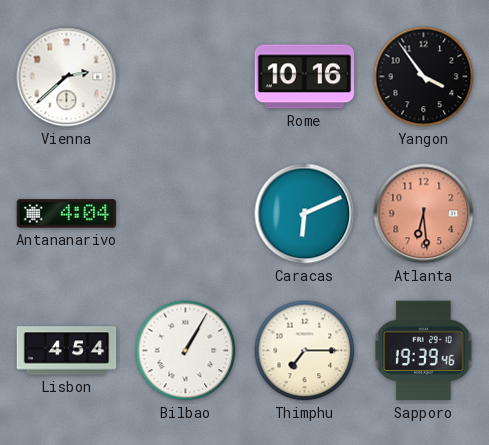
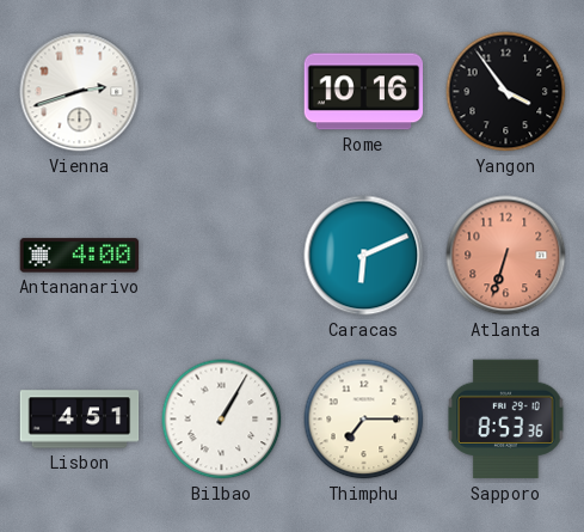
Vienna: 2:38 -> 2:42 (80, 92)
Antananarivo: 4:04 -> 4:00 (80, 256)
Atlanta: 6:29 -> 6:33 (506, 256)
Lisbon: 4:54 -> 4:51 (80, 420)
Sapporo: 19:39 -> 8:53 (506, 420)
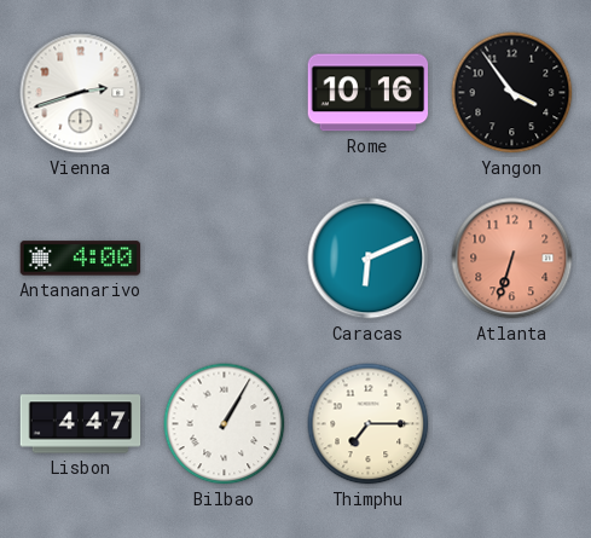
Lisbon: 4:51 -> 4:47 (81, 424)
Sapporo: 8:53 -> none (506, 420)
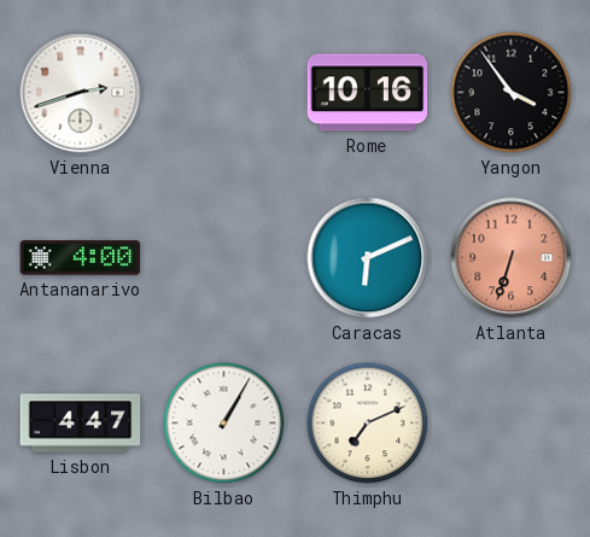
Thimphu: 7:15 -> 7:11 (368, 424)
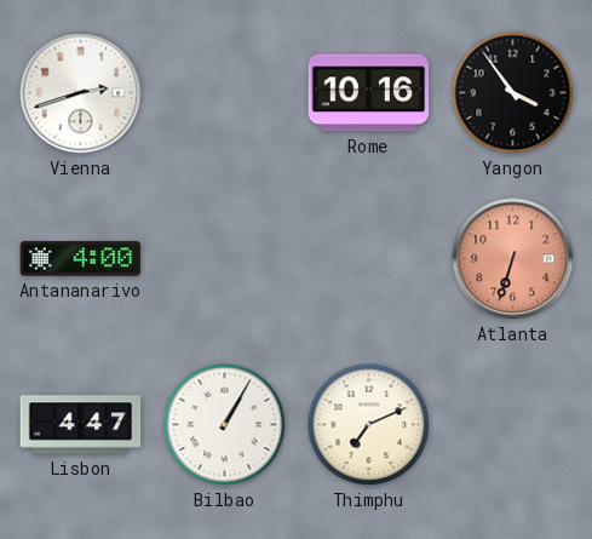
Caracas: 6:11 -> none (368, 258)
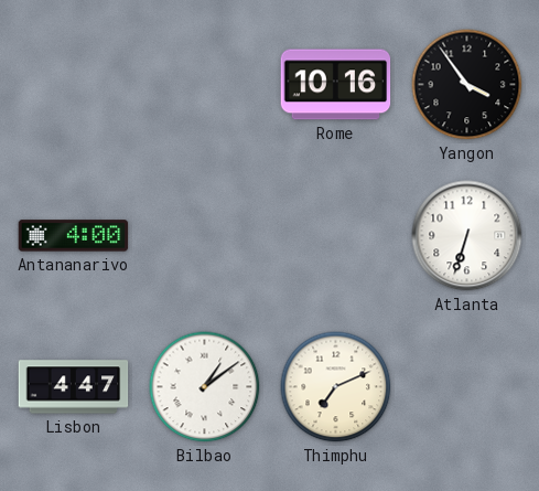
Vienna: 2:42 -> none (81, 93)
Atlanta dial: salmon -> white (467, 236)
Bilbao: 1:05 -> 1:09 (205, 387)
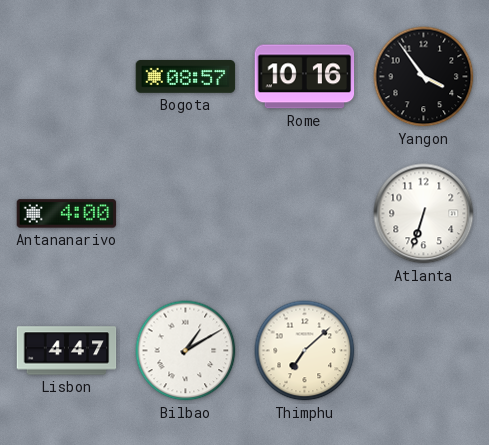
Bogota: none -> 08:57 (186, 77)
Bilbao: 1:09 -> 1:10 (186, 351)
Thimphu: 7:11 -> 7:08 (305, 351)
